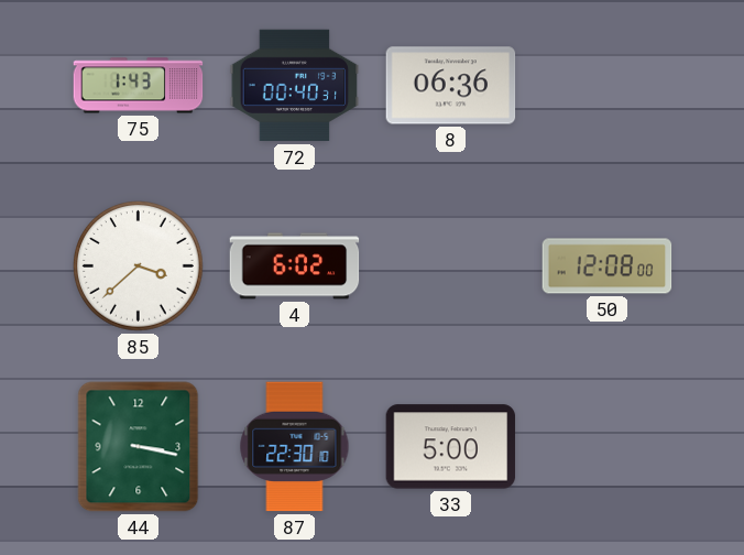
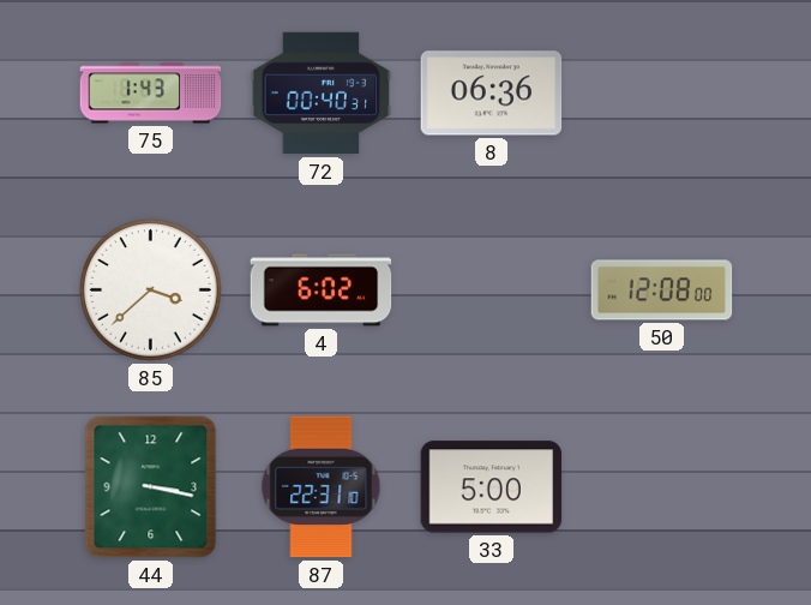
87: 22:30 -> 22:31 (322, 487)
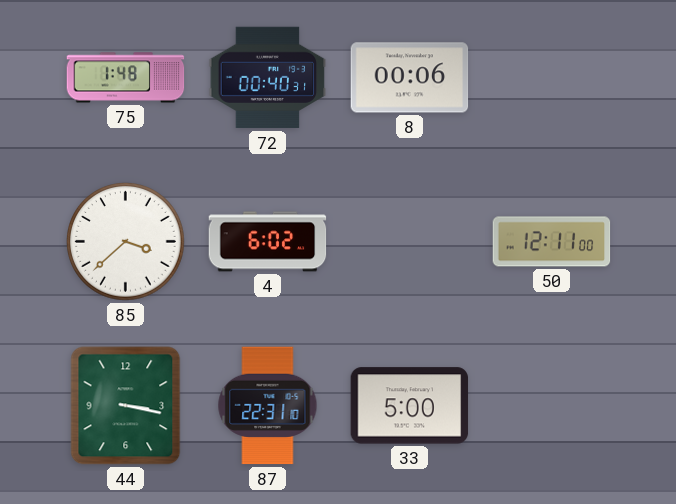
75: 1:43 -> 1:48 (126, 78)
8: 06:36 -> 00:06 (410, 78)
50: 12:08 -> 12:11 (552, 242)
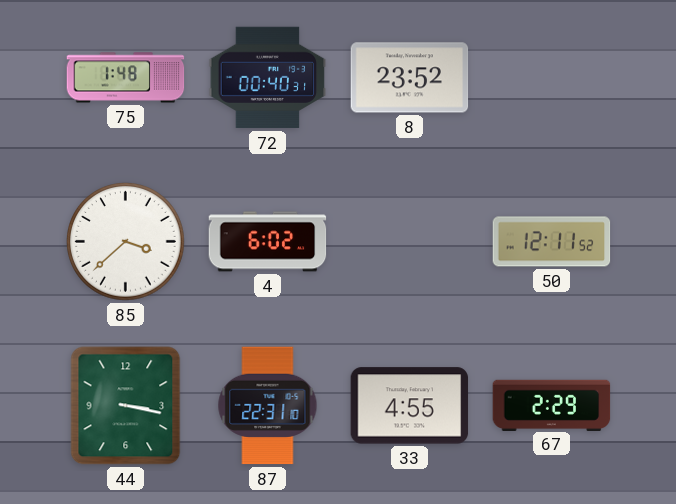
8: 00:06 -> 23:52 (410, 78)
50: 12:11:00 -> 12:11:52 (552, 242)
33: 5:00 -> 4:55 (410, 406)
67: none -> 2:29 (552, 405)
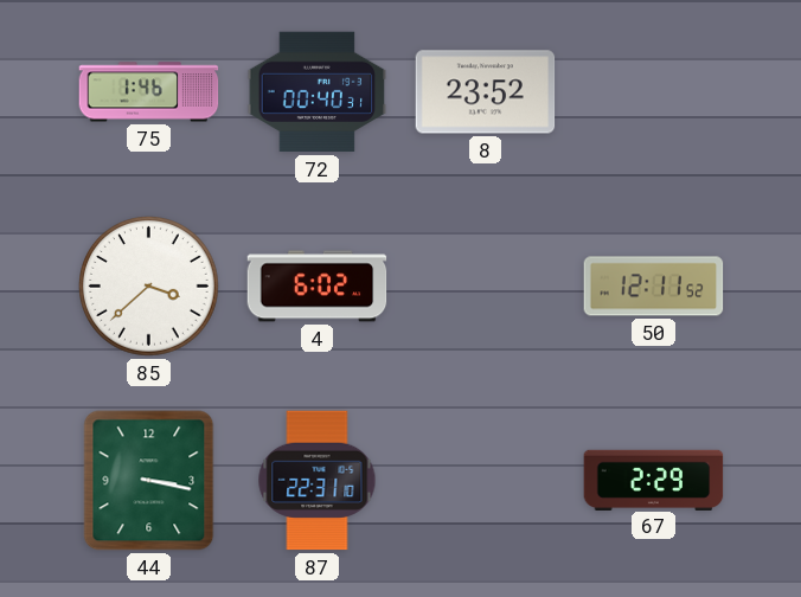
75: 1:48 -> 1:46 (149, 92)
33: 4:55 -> none (410, 406)
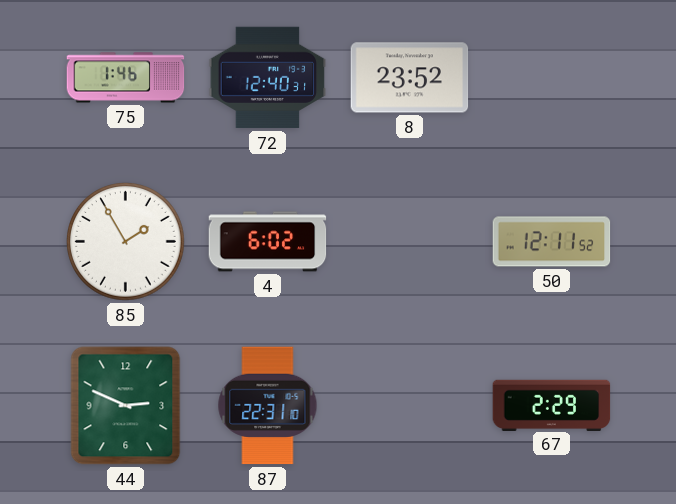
72: 00:40 -> 12:40 (268, 78)
85: 3:38 -> 1:55 (126, 242)
44: 3:17 -> 2:49 (126, 406)
